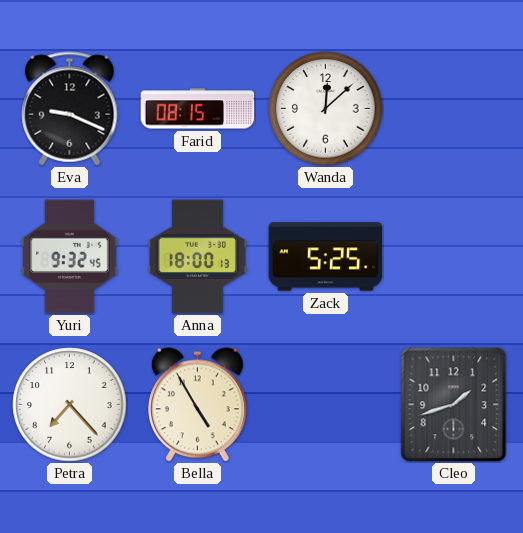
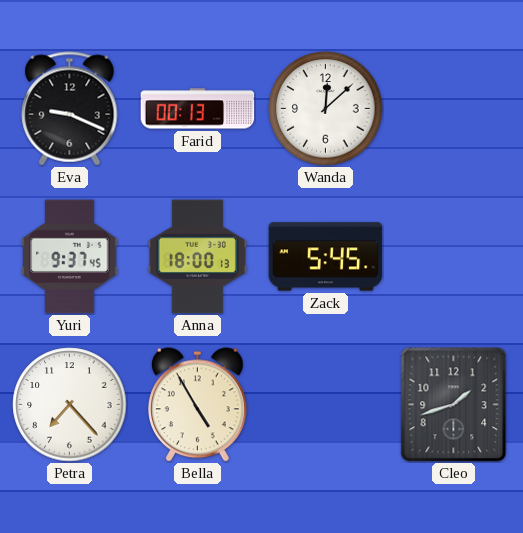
Farid: 08:15 -> 00:13 (198, 109)
Yuri: 9:32 -> 9:37 (70, 257)
Zack: 5:25 -> 5:45 (326, 257)
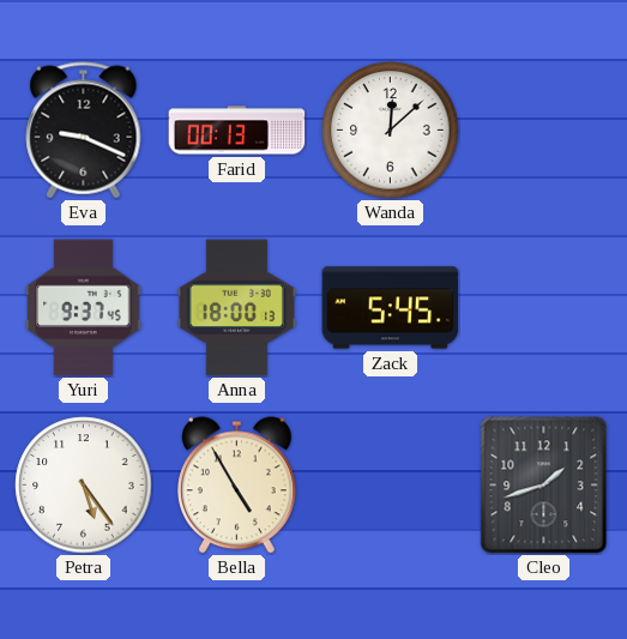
Petra: 7:23 -> 5:24 (84, 486)
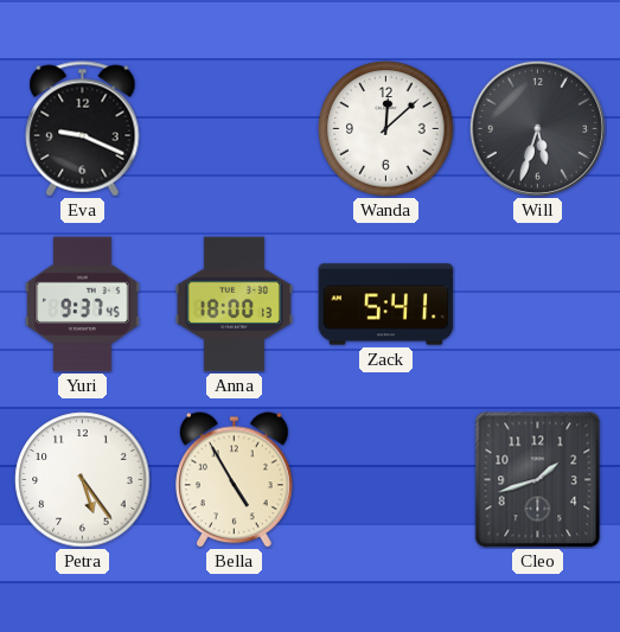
Farid: 00:13 -> none (237, 131)
Will: none -> 5:33 (537, 128)
Zack: 5:45 -> 5:41 (386, 305)
